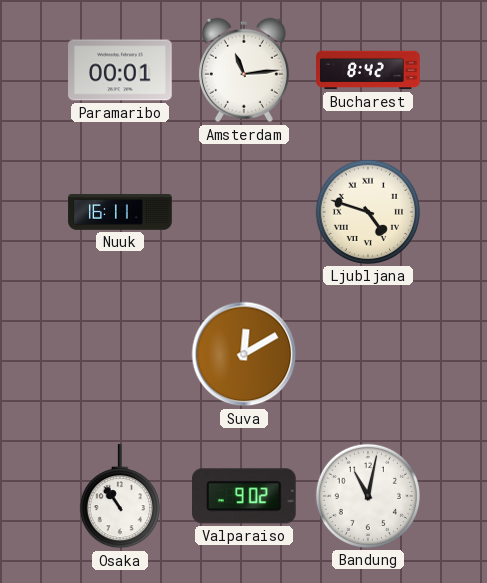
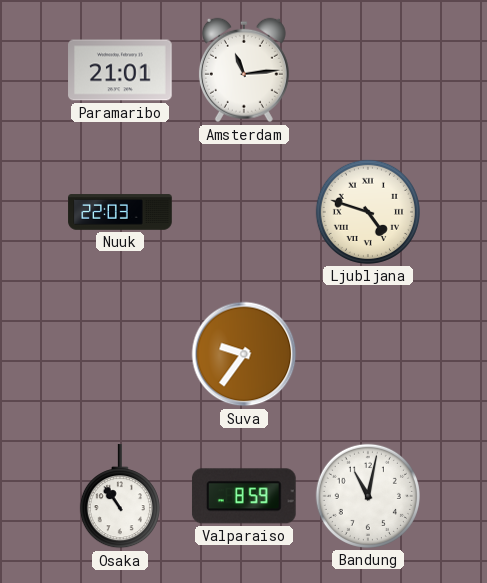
Paramaribo: 00:01 -> 21:01 (120, 70)
Bucharest: 8:42 -> none (368, 70)
Nuuk: 16:11 -> 22:03 (120, 212)
Suva: 12:10 -> 9:36 (244, 354)
Valparaiso: 9:02 -> 8:59 (244, 496)
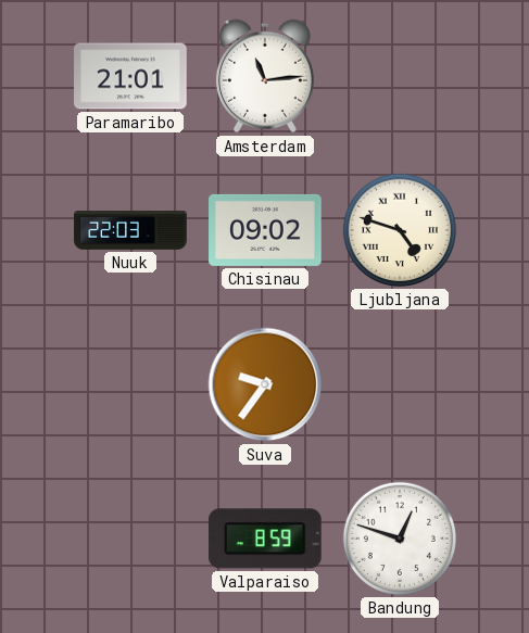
Chisinau: none -> 09:02 (265, 230)
Osaka: 10:54 -> none (120, 497)
Bandung: 11:02 -> 12:48 (400, 539)
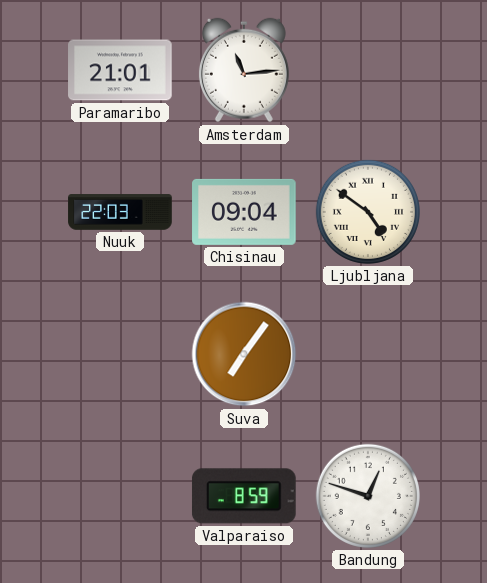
Chisinau: 09:02 -> 09:04 (244, 212)
Ljubljana: 4:48 -> 4:51 (368, 212)
Suva: 9:36 -> 7:06 (244, 354)
